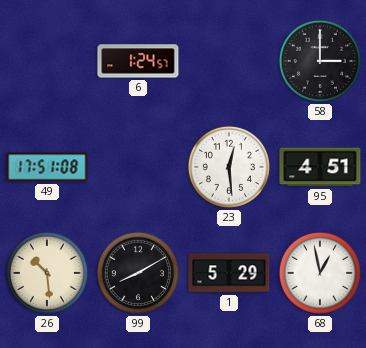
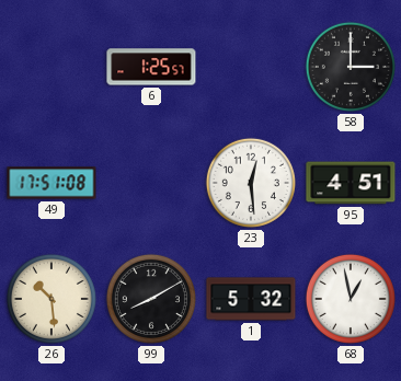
6: 1:24 -> 1:25 (151, 67)
1: 5:29 -> 5:32 (251, 299)
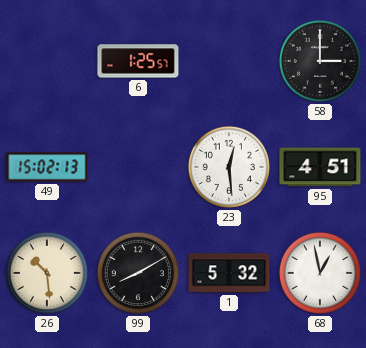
49: 17:51 -> 15:02 (47, 167)
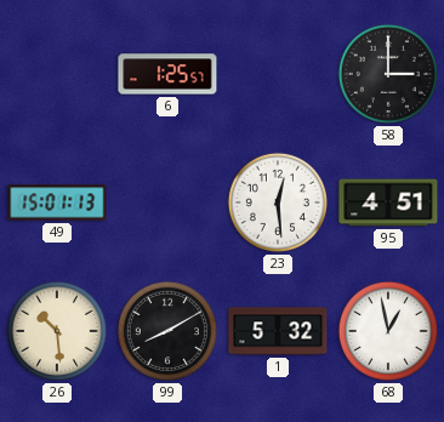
49: 15:02 -> 15:01 (57, 203)
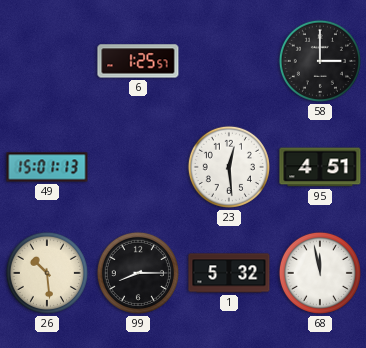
99: 8:10 -> 8:15 (138, 273)
68: 12:58 -> 11:58 (320, 273)
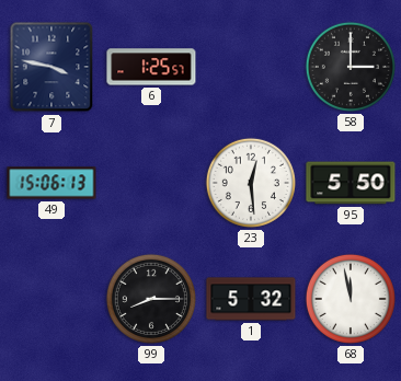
7: none -> 3:47 (51, 67)
49: 15:01 -> 15:06 (51, 183)
95: 4:51 -> 5:50 (351, 183)
26: 10:29 -> none (47, 273)
